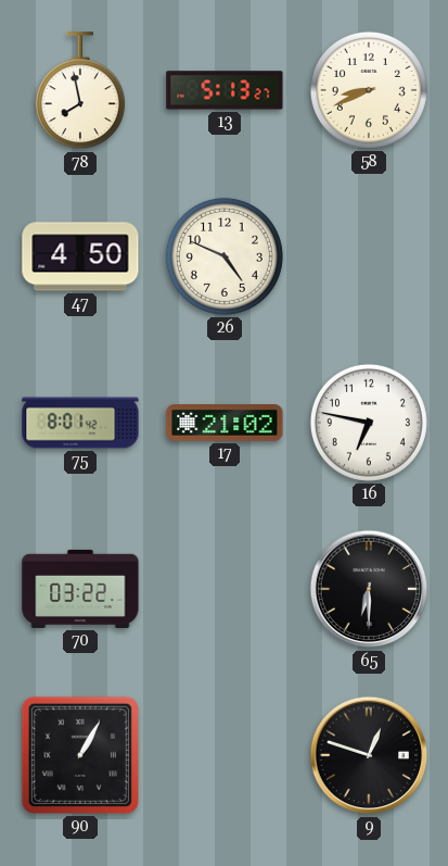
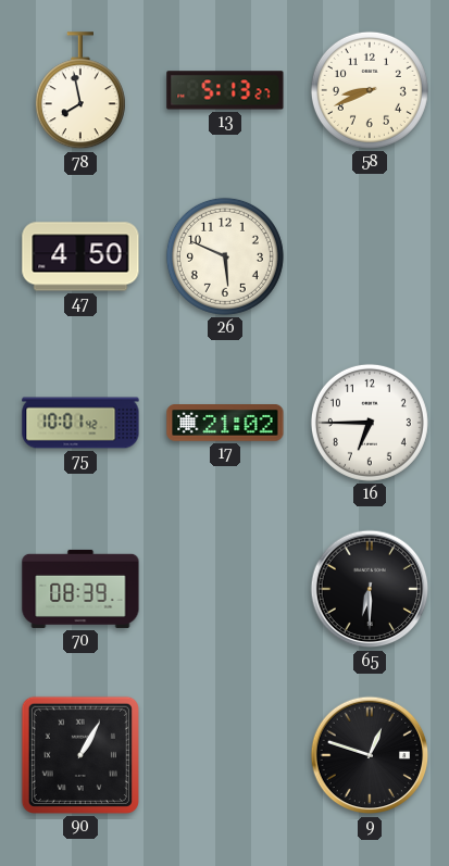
26: 4:49 -> 5:49 (225, 256)
75: 8:01 -> 10:01 (80, 423)
16: 6:47 -> 6:45 (370, 423)
70: 03:22 -> 08:39 (80, 589)
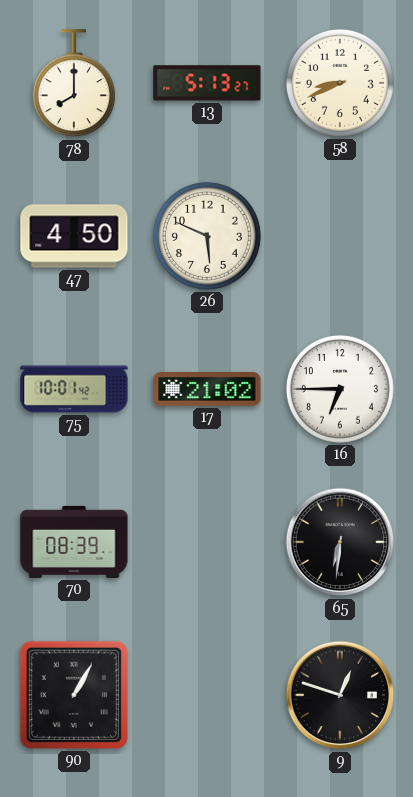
78: 7:58 -> 8:00 (74, 84)
65: 6:30 -> 6:31 (340, 542)
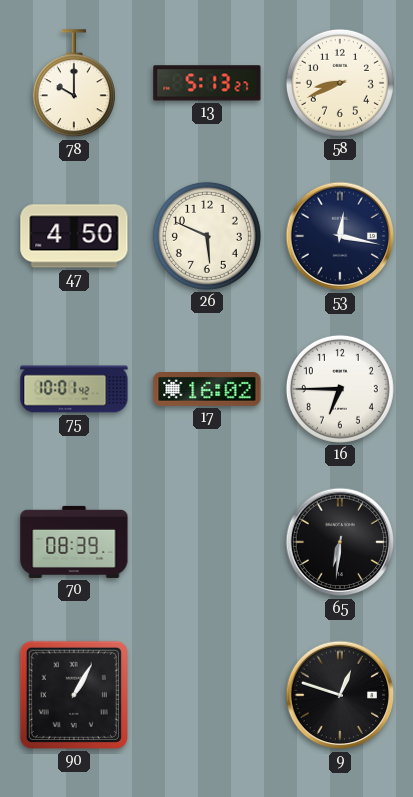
78: 8:00 -> 10:00 (74, 84)
53: none -> 12:17 (340, 236)
17: 21:02 -> 16:02 (207, 390)
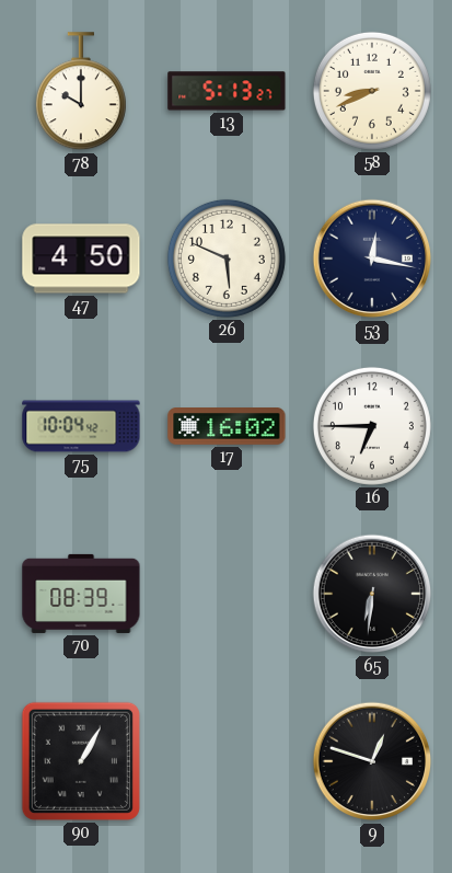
75: 10:01 -> 10:04 (81, 426)
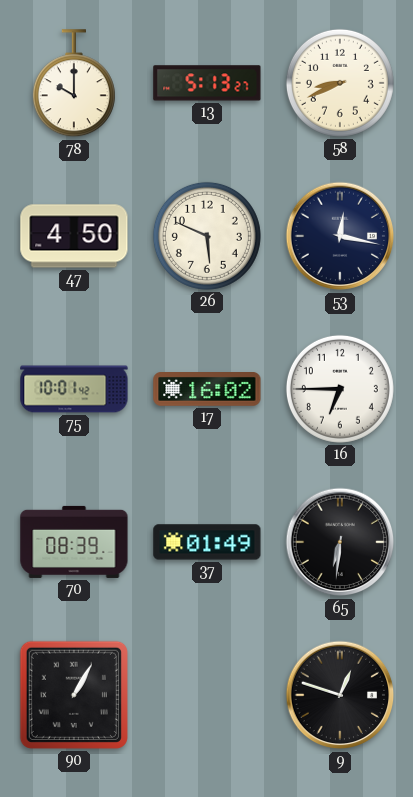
75: 10:04 -> 10:01 (74, 389)
37: none -> 01:49 (207, 542)
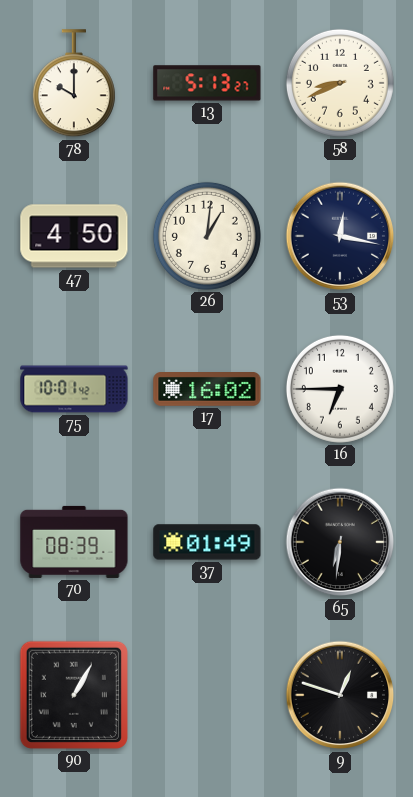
26: 5:49 -> 1:01 (207, 236)
